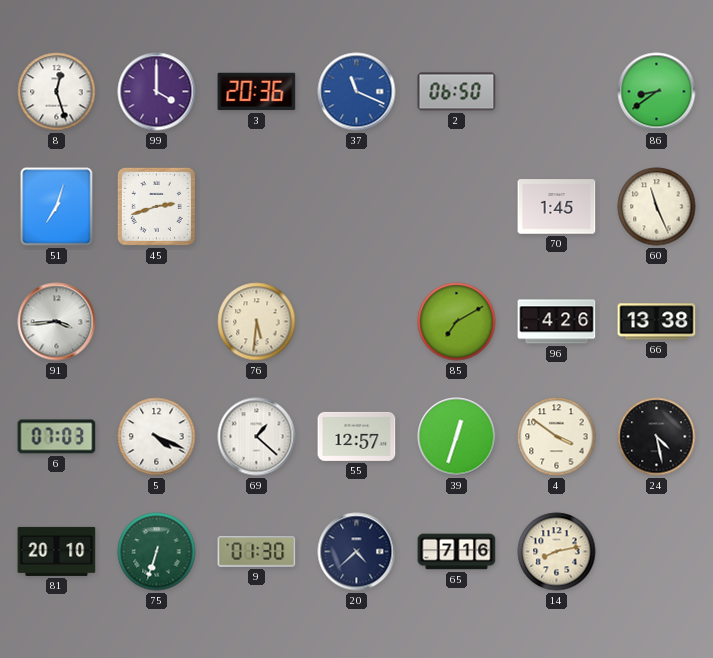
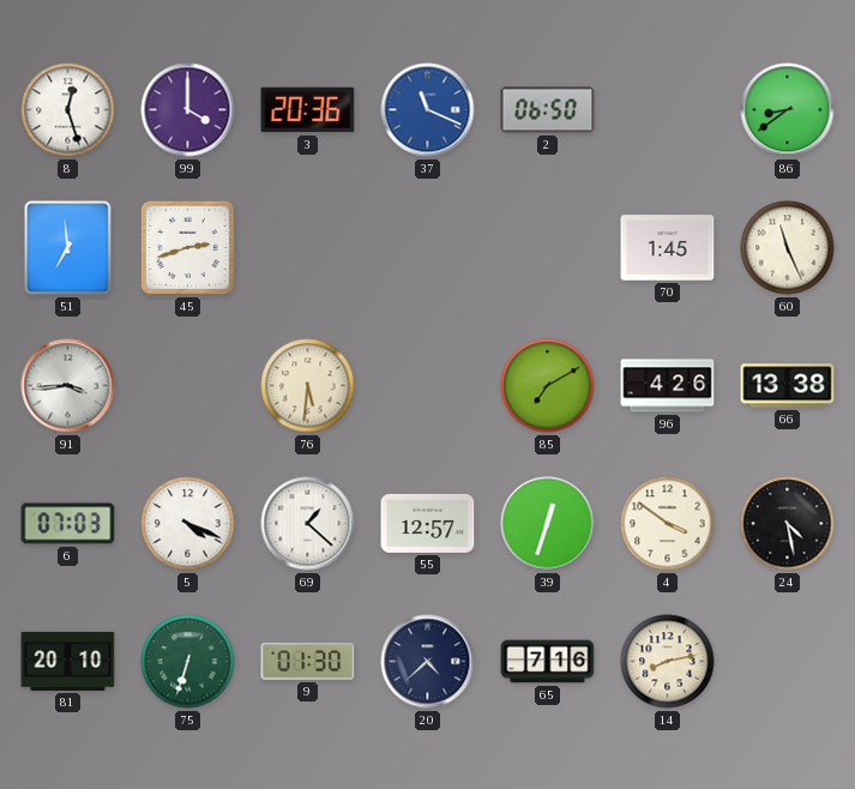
51: 7:03 -> 6:59 (68, 248)
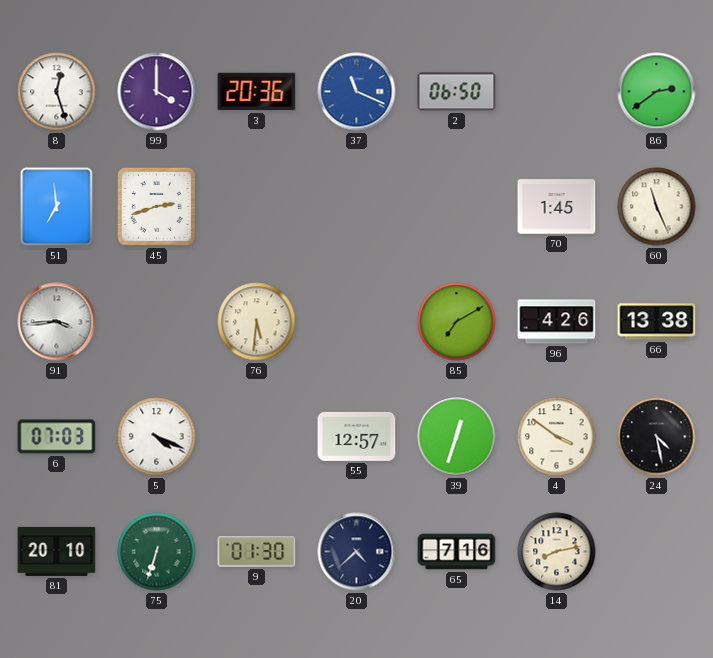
86: 8:39 -> 2:39 (657, 92)
69: 1:22 -> none (308, 524)
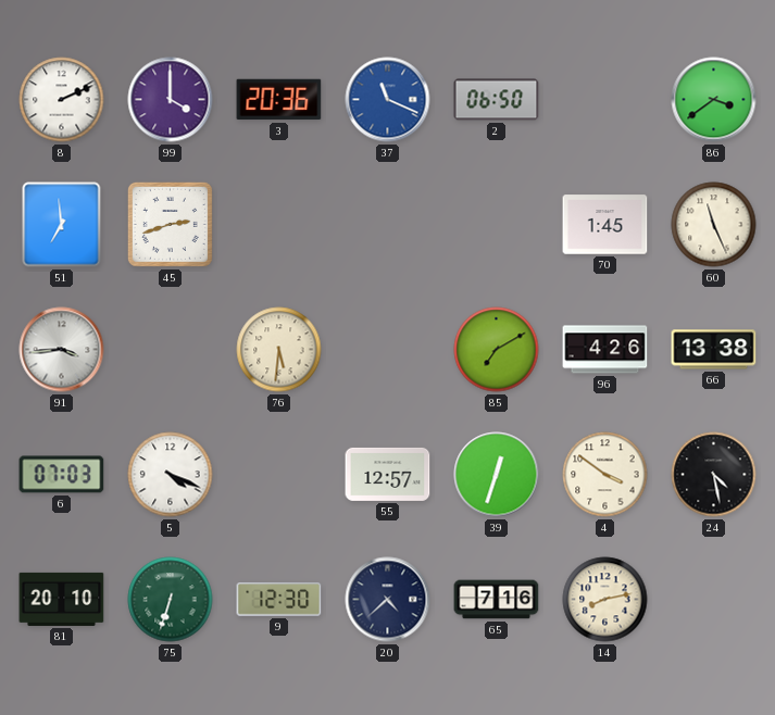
8: 12:27 -> 2:11 (62, 100)
86: 2:39 -> 3:39 (714, 100)
9: 01:30 -> 12:30 (279, 600)
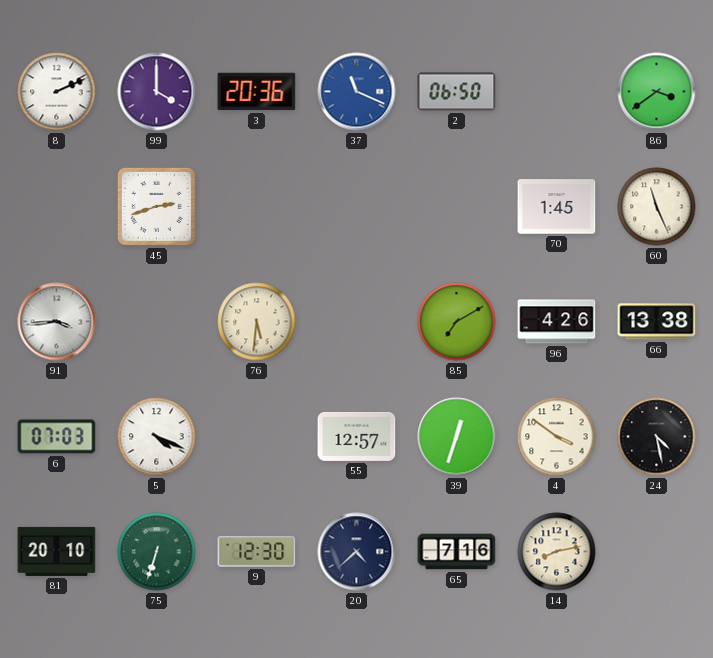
51: 6:59 -> none (62, 225)
